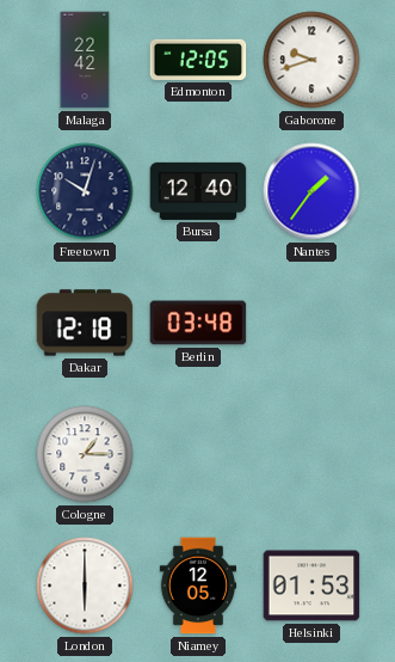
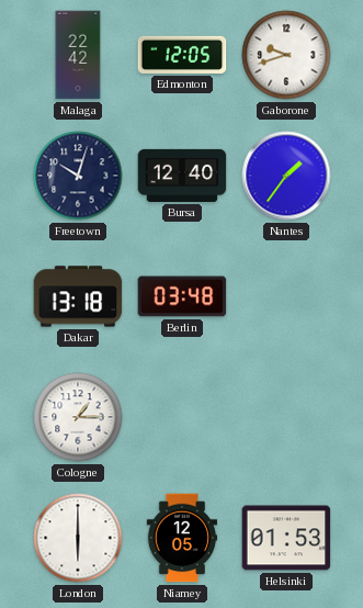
Dakar: 12:18 -> 13:18 (78, 296)
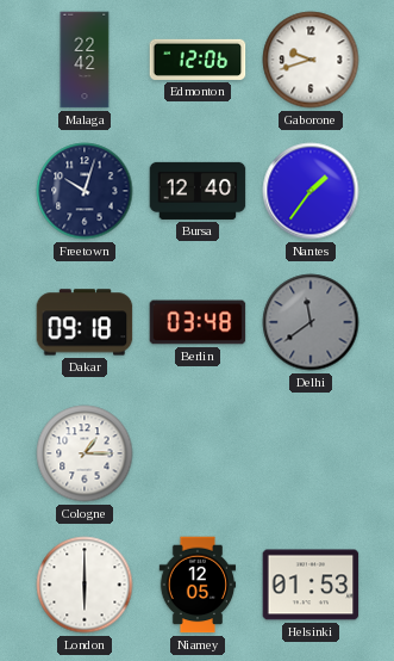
Edmonton: 12:05 -> 12:06 (198, 60)
Dakar: 13:18 -> 09:18 (85, 322)
Delhi: none -> 11:39 (311, 322)
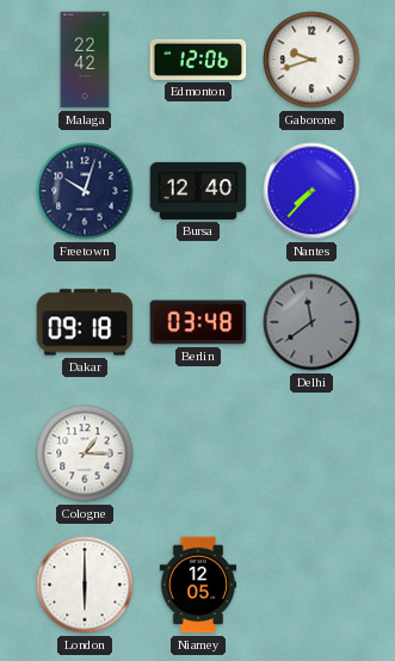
Nantes: 1:36 -> 7:37 (311, 191)
Helsinki: 01:53 -> none (311, 585)
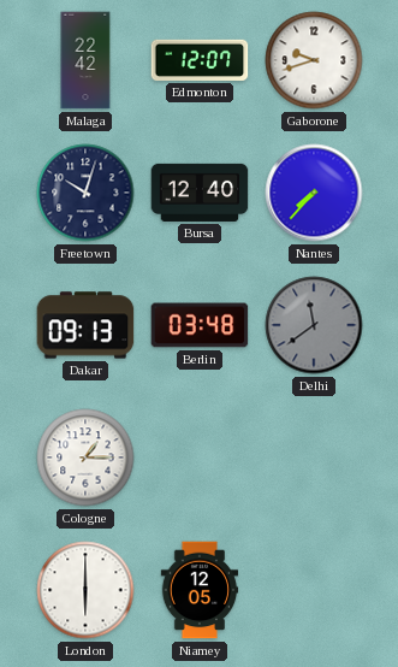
Edmonton: 12:06 -> 12:07 (200, 60)
Dakar: 09:18 -> 09:13 (85, 325)
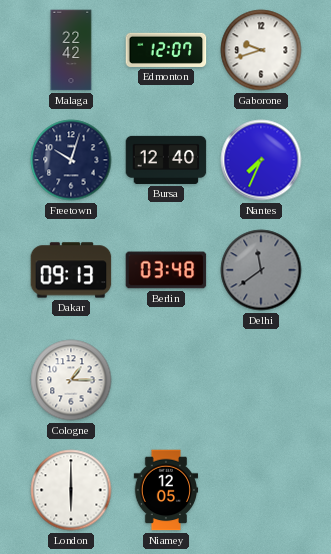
Nantes: 7:37 -> 7:34 (261, 160)
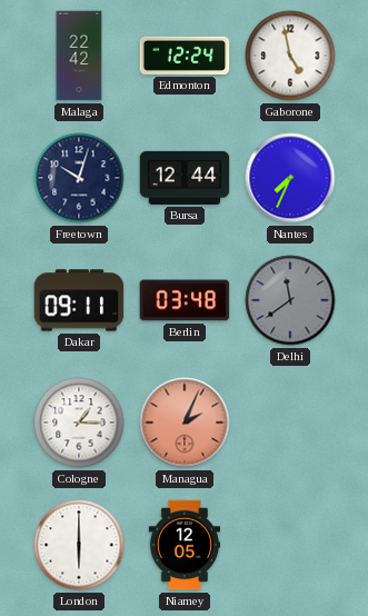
Edmonton: 12:07 -> 12:24 (185, 56)
Gaborone: 9:42 -> 4:58 (290, 56)
Bursa: 12:40 -> 12:44 (185, 178)
Dakar: 09:13 -> 09:11 (79, 300)
Managua: none -> 2:04 (185, 423)
